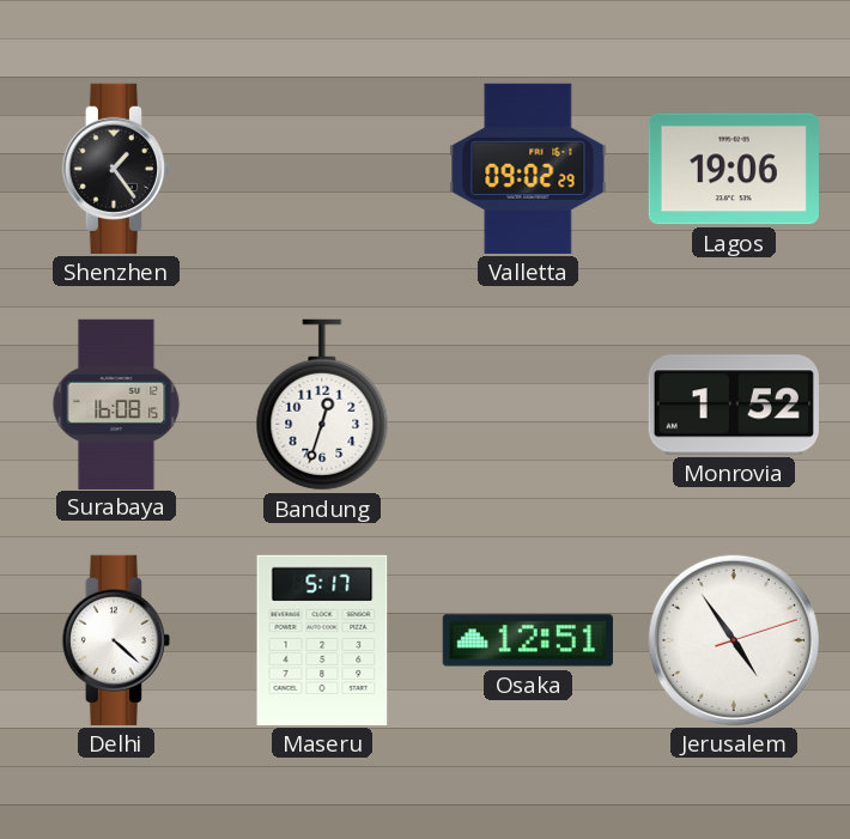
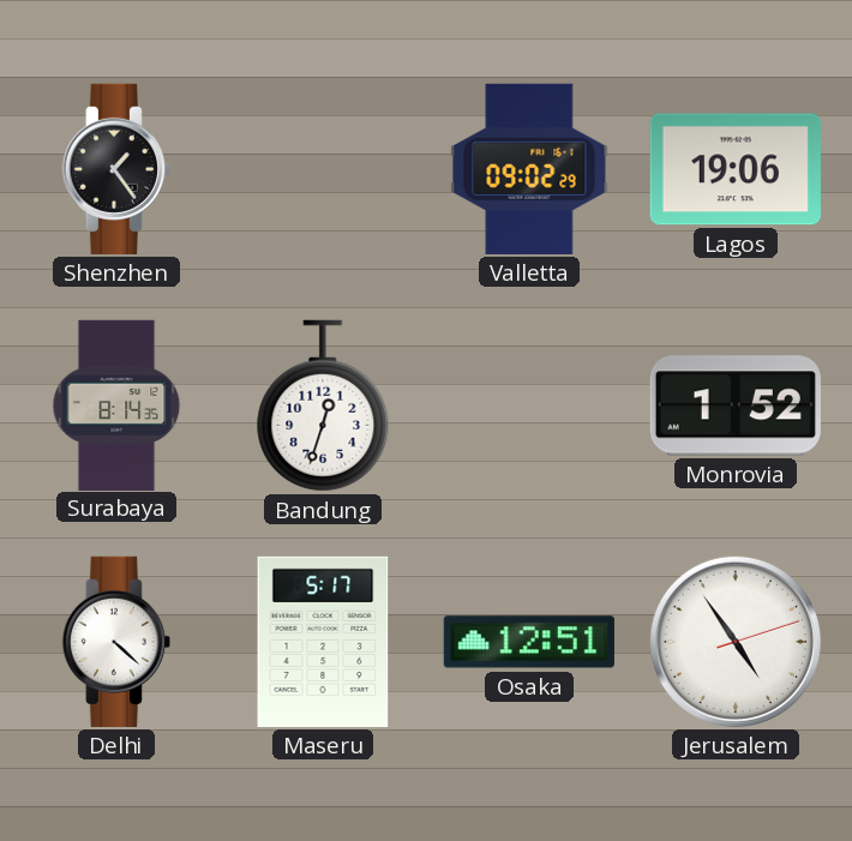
Surabaya: 16:08 -> 8:14 (116, 404)
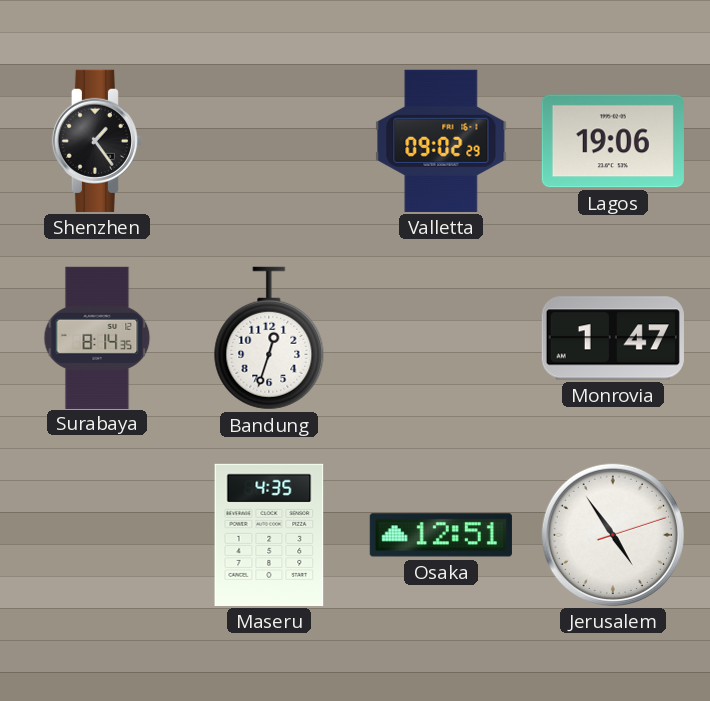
Monrovia: 1:52 -> 1:47 (613, 338)
Delhi: 4:22 -> none (116, 642)
Maseru: 5:17 -> 4:35 (269, 535)
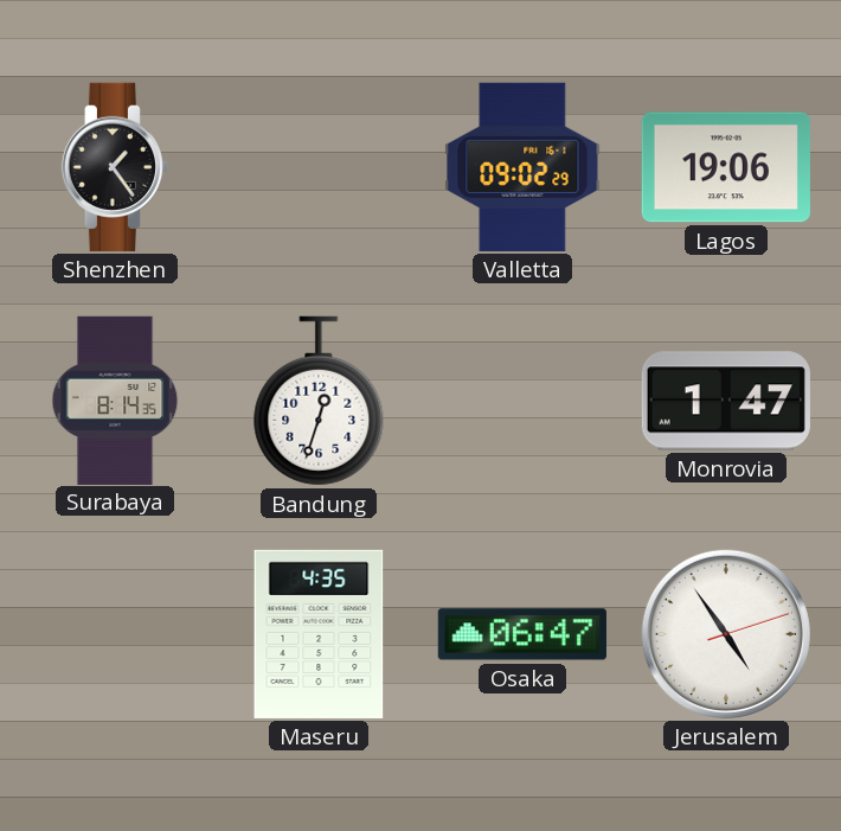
Osaka: 12:51 -> 06:47 (522, 634)
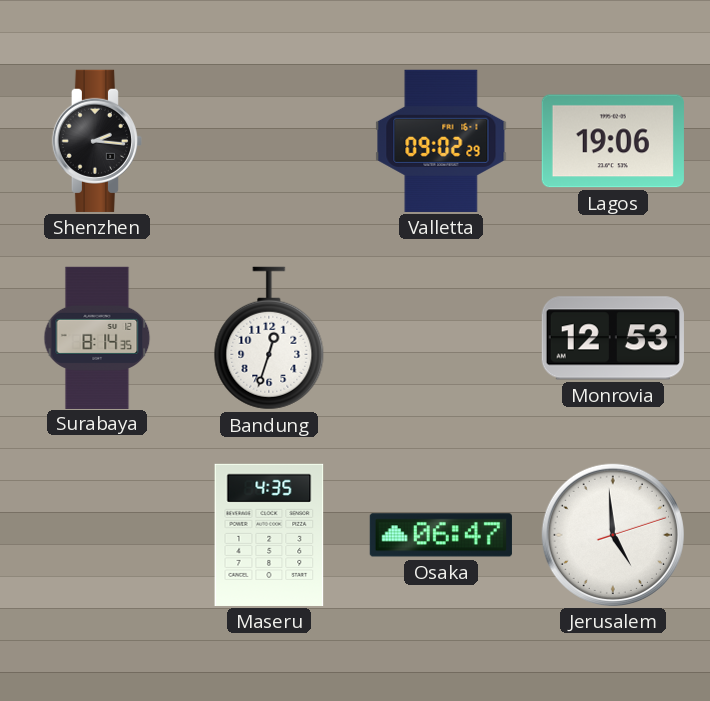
Shenzhen: 1:24 -> 2:16 (97, 141)
Monrovia: 1:47 -> 12:53 (613, 338)
Jerusalem: 4:54 -> 4:59 (613, 535)
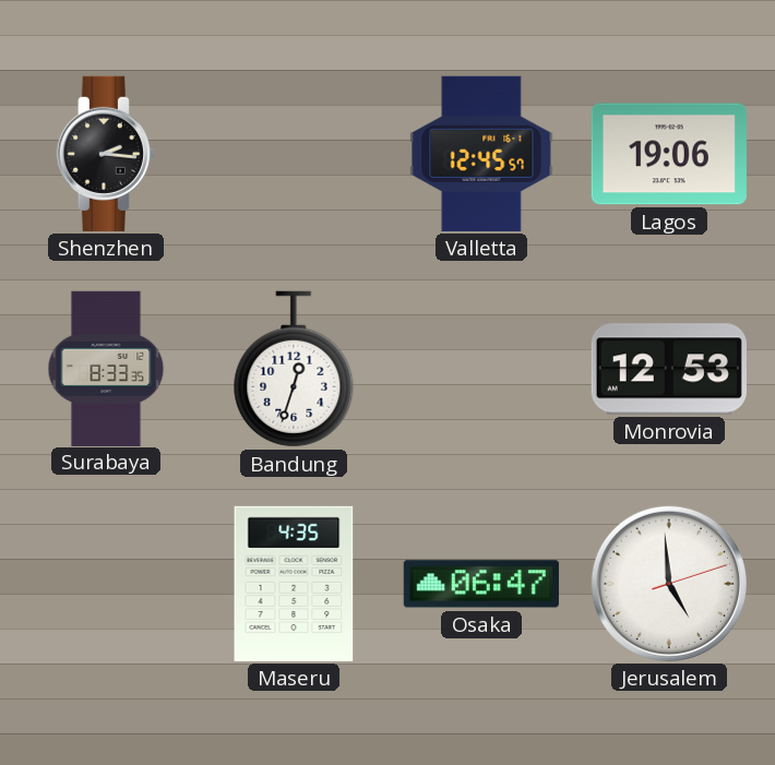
Valletta: 09:02 -> 12:45 (481, 154)
Surabaya: 8:14 -> 8:33 (106, 368)
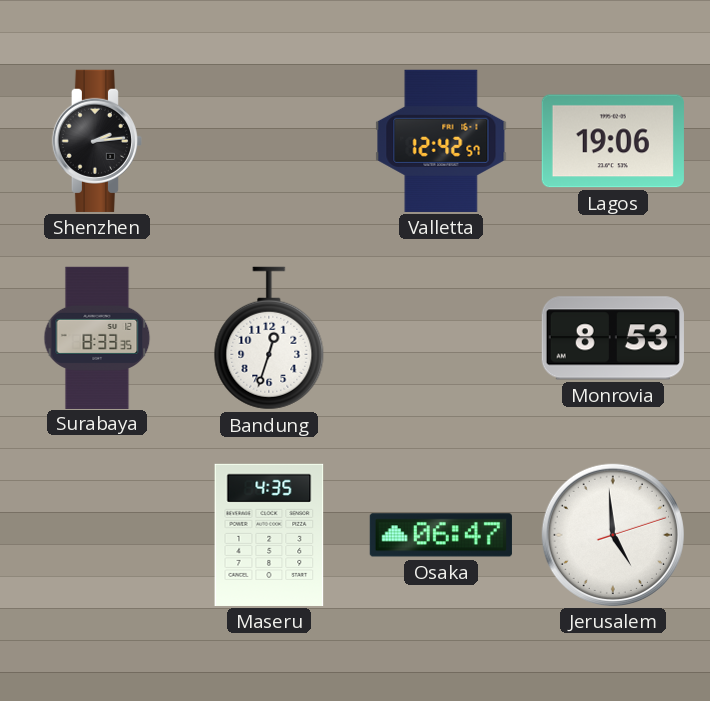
Shenzhen: 2:16 -> 2:14 (97, 141)
Valletta: 12:45 -> 12:42 (441, 141)
Monrovia: 12:53 -> 8:53 (613, 338)
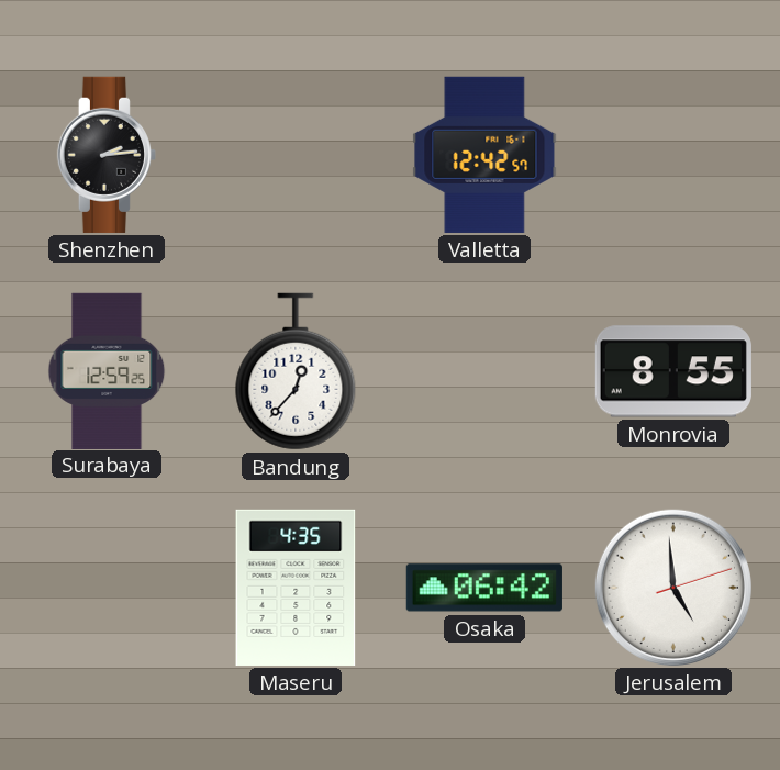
Lagos: 19:06 -> none (613, 141)
Surabaya: 8:33 -> 12:59 (107, 370)
Bandung: 12:33 -> 12:37 (296, 371)
Monrovia: 8:53 -> 8:55 (673, 371)
Osaka: 06:47 -> 06:42 (484, 588)
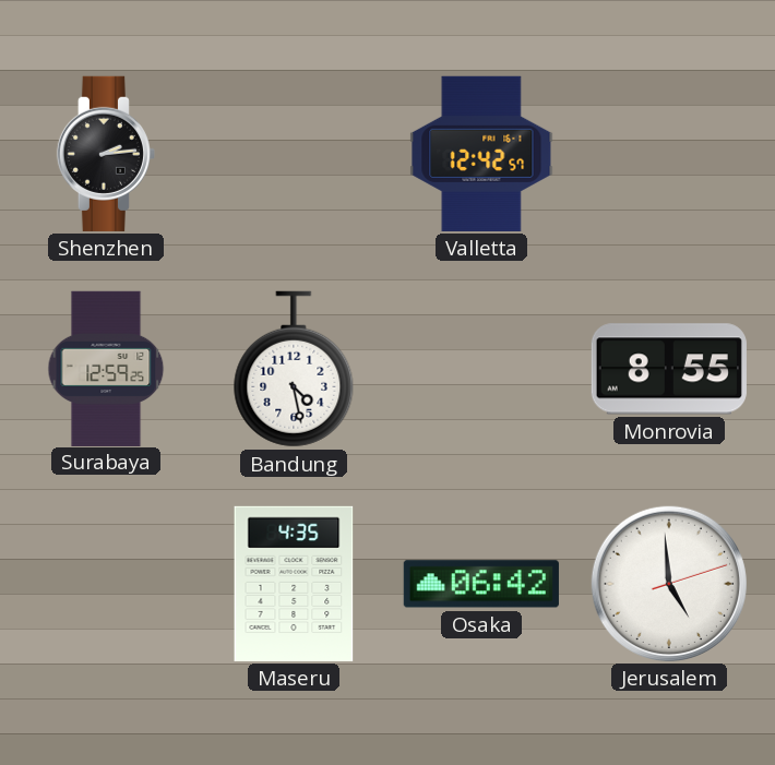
Bandung: 12:37 -> 4:28 (294, 369)
